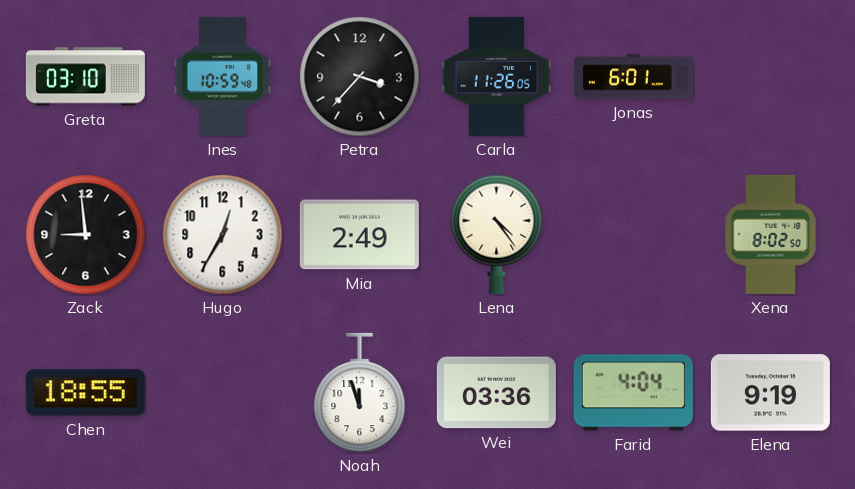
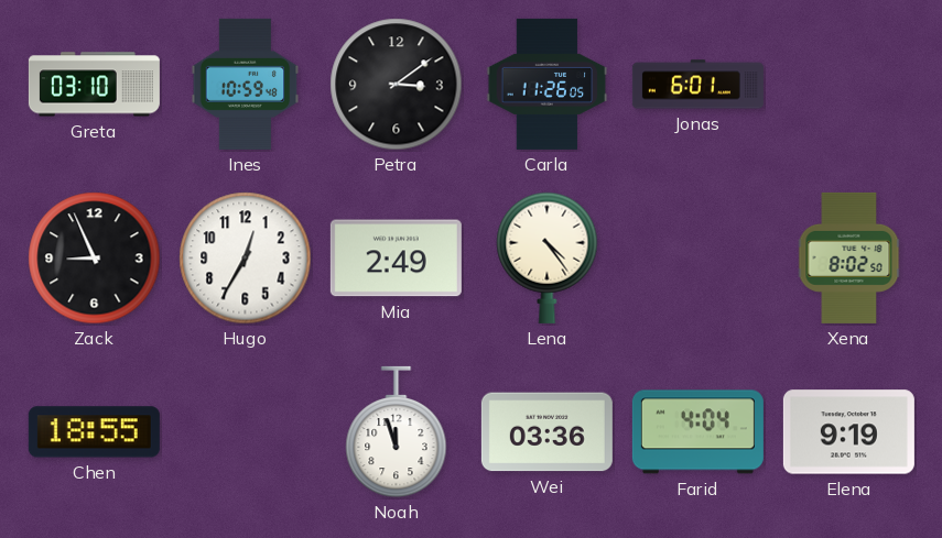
Petra: 3:37 -> 3:09 (397, 85)
Zack: 8:59 -> 8:56 (95, 259)
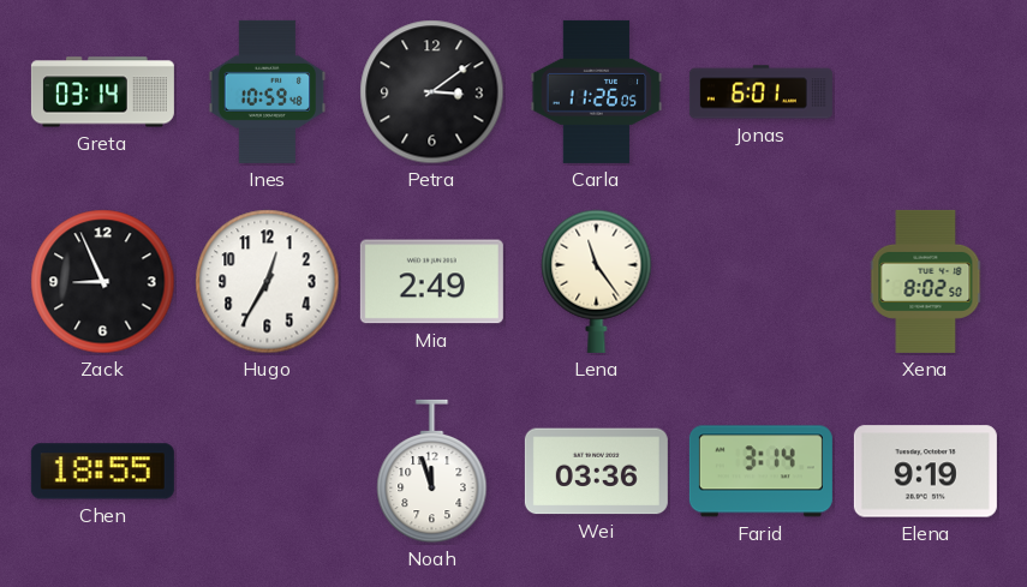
Greta: 03:10 -> 03:14 (102, 92)
Lena: 4:24 -> 11:24 (597, 281)
Farid: 4:04 -> 3:14 (760, 472)
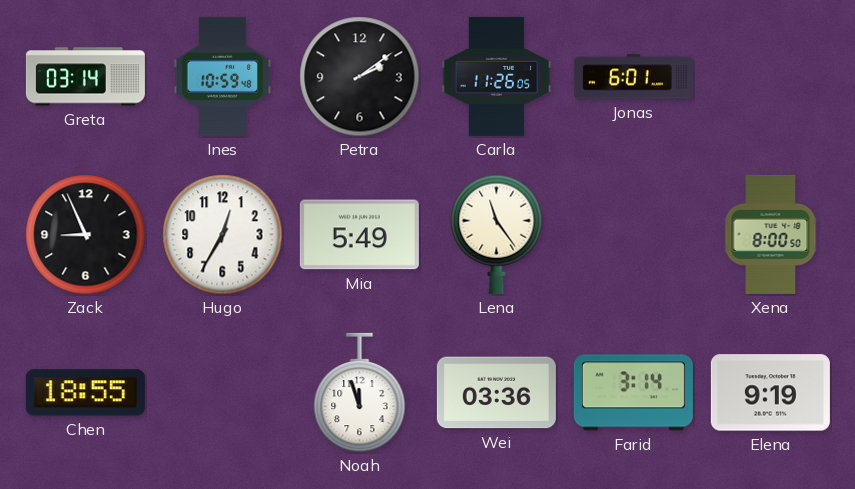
Petra: 3:09 -> 2:09 (360, 77)
Mia: 2:49 -> 5:49 (359, 235)
Xena: 8:02 -> 8:00 (771, 234)
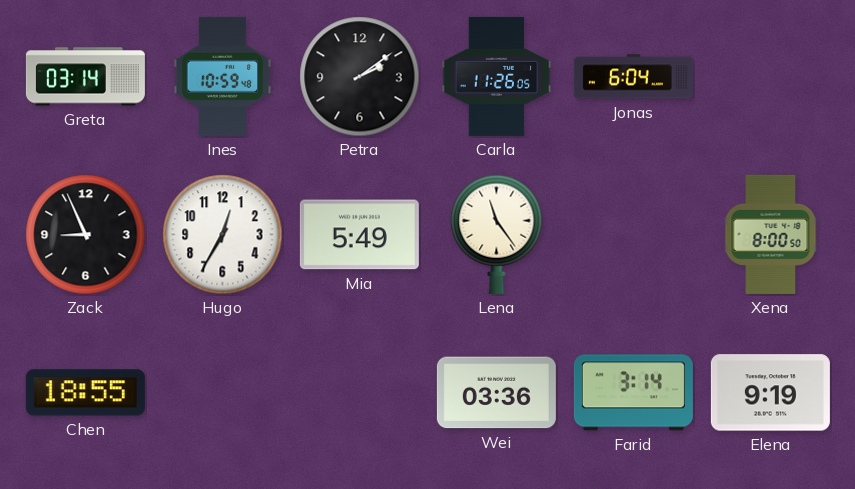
Jonas: 6:01 -> 6:04 (633, 77)
Noah: 11:57 -> none (360, 393)
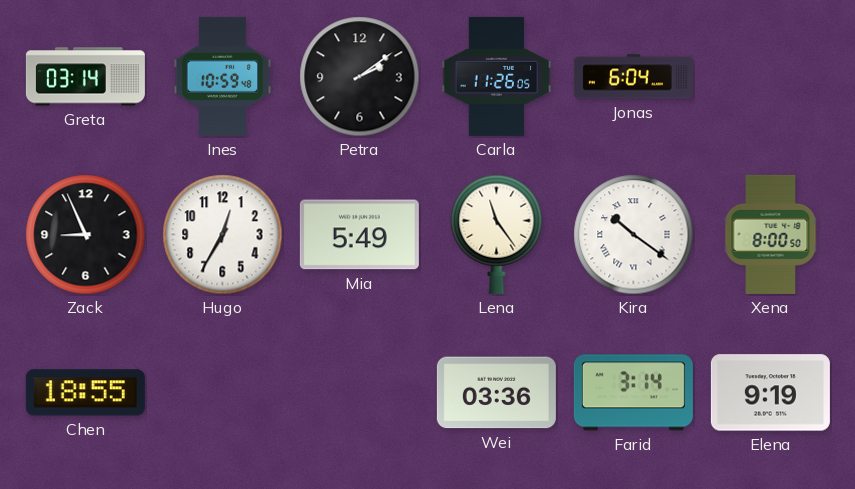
Kira: none -> 10:21 (634, 235)
